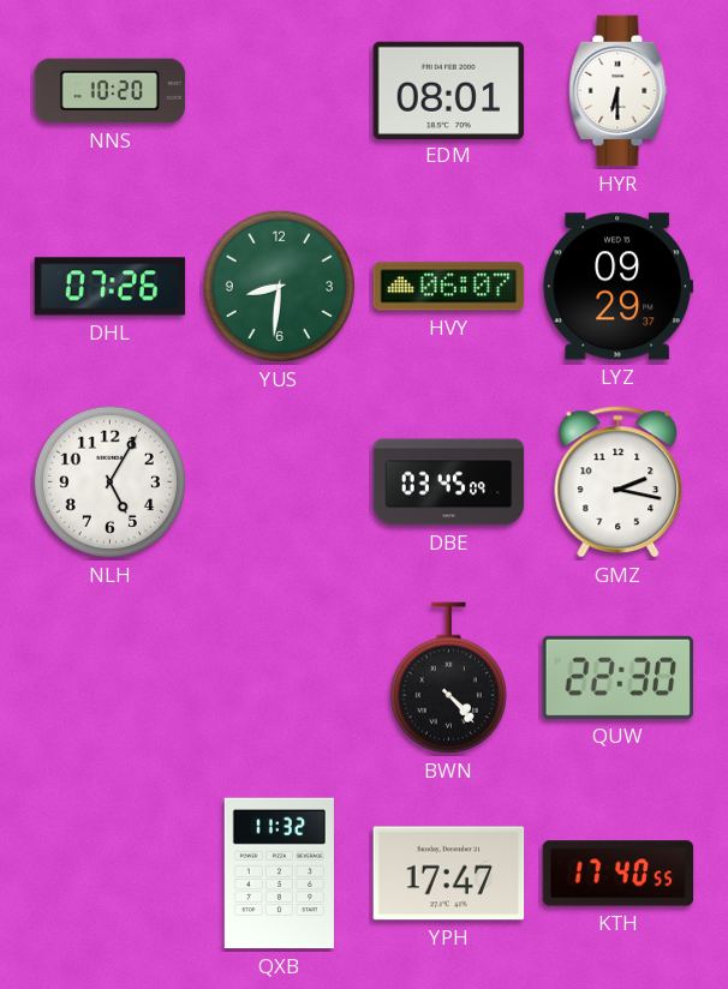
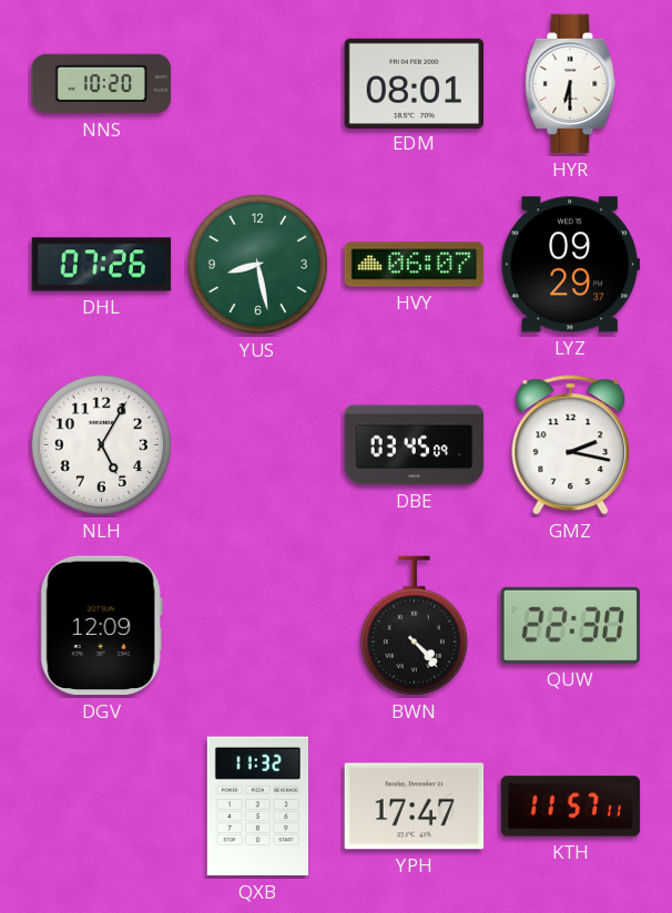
YUS: 8:31 -> 8:28 (257, 264)
DGV: none -> 12:09 (101, 626)
KTH: 17:40 -> 11:57 (571, 807)
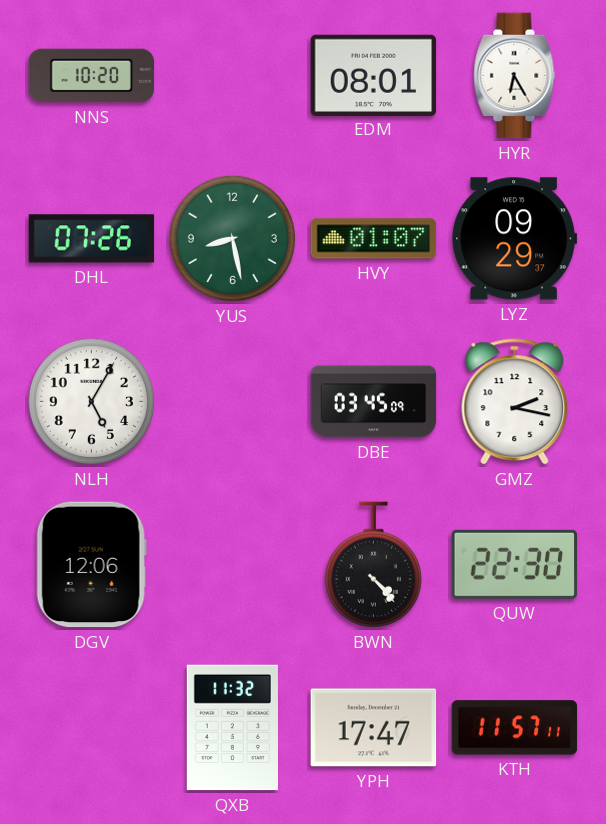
HYR: 6:30 -> 6:25 (515, 76)
HVY: 06:07 -> 01:07 (374, 239)
DGV: 12:09 -> 12:06 (91, 565)
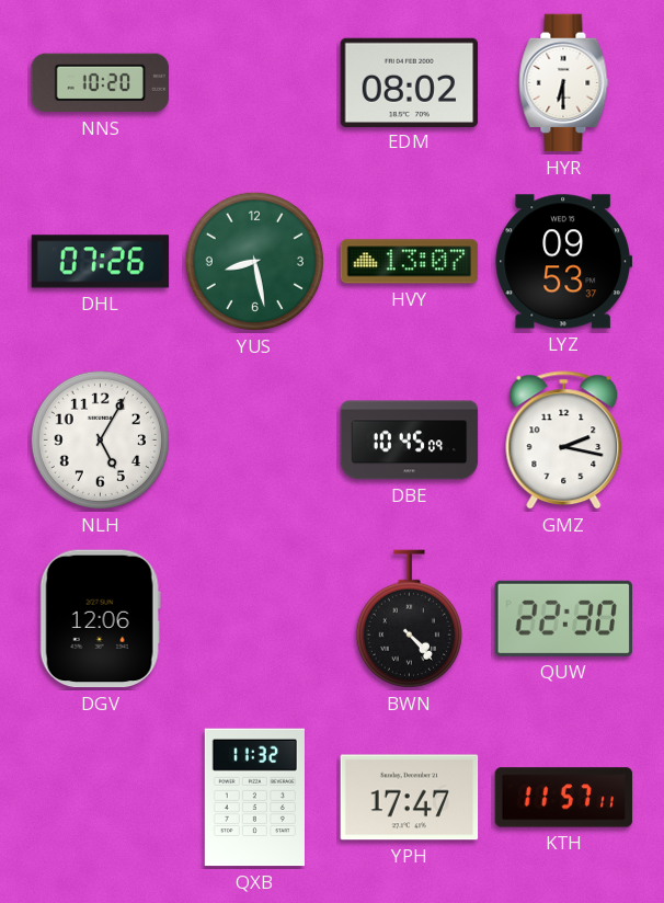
EDM: 08:01 -> 08:02 (410, 82)
HYR: 6:25 -> 6:30 (564, 83)
HVY: 01:07 -> 13:07 (410, 262)
LYZ: 09:29 -> 09:53 (564, 262)
DBE: 03:45 -> 10:45 (410, 441)
